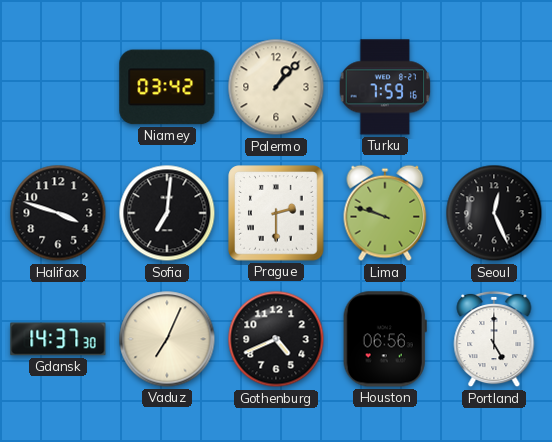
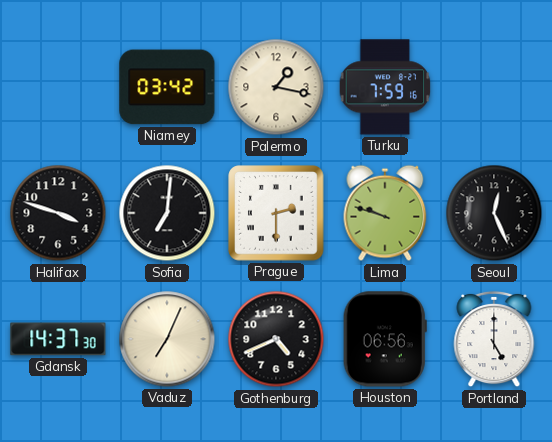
Palermo: 1:07 -> 1:17 (276, 87)
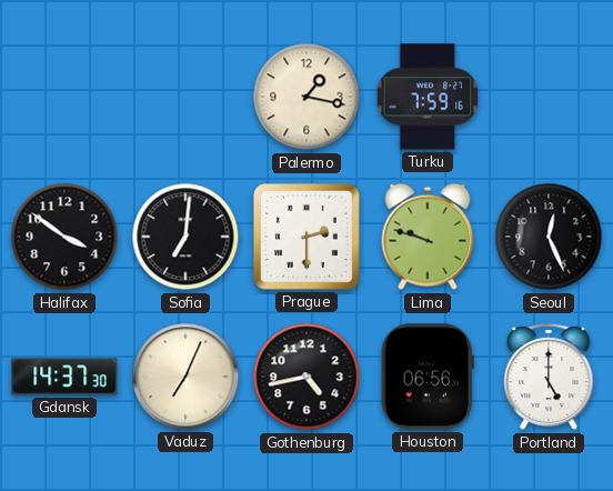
Niamey: 03:42 -> none (167, 87)
Halifax: 3:48 -> 3:51 (64, 237)
Gothenburg: 4:41 -> 4:43 (306, 377)
